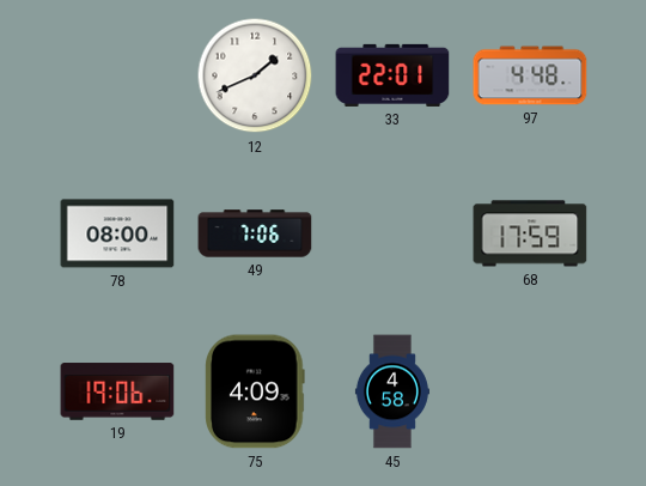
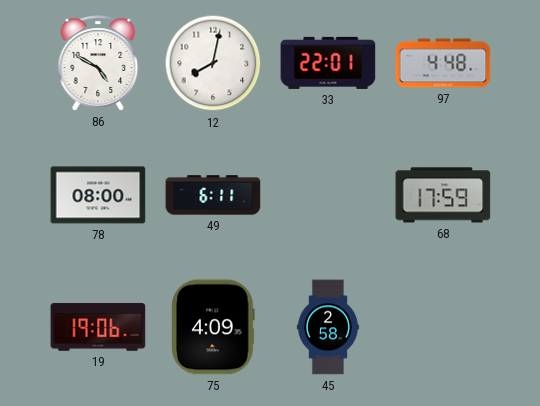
86: none -> 4:50 (98, 63)
12: 1:41 -> 8:02 (213, 63)
49: 7:06 -> 6:11 (213, 195)
45: 4:58 -> 2:58 (328, 327)
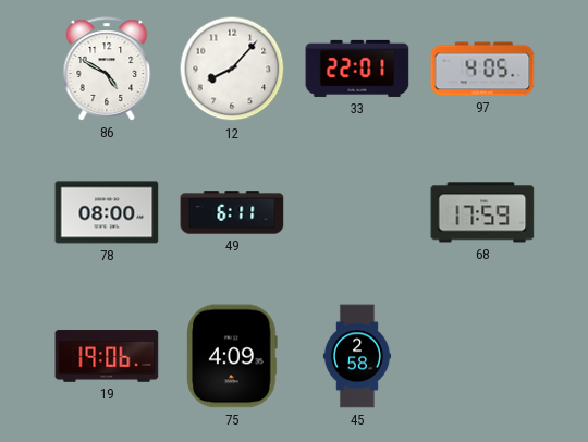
12: 8:02 -> 8:07 (232, 69)
97: 4:48 -> 4:05 (482, 69)
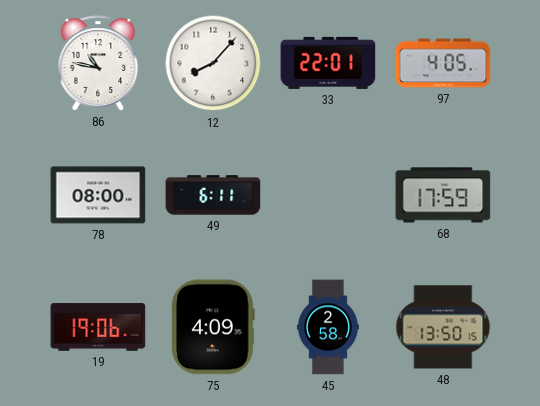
86: 4:50 -> 10:47 (98, 63)
48: none -> 13:50 (443, 327)
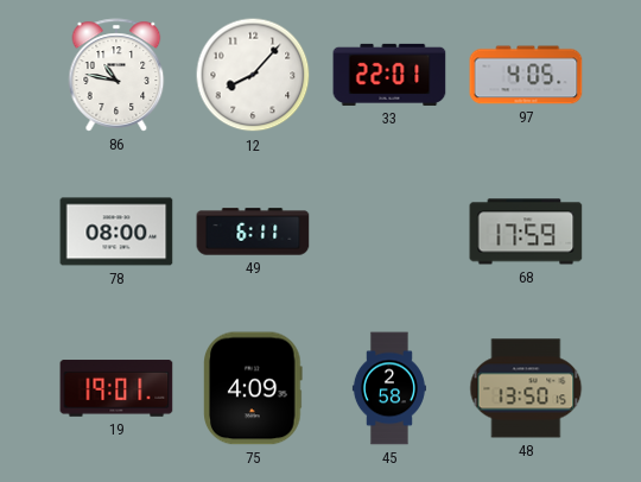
19: 19:06 -> 19:01 (116, 388)
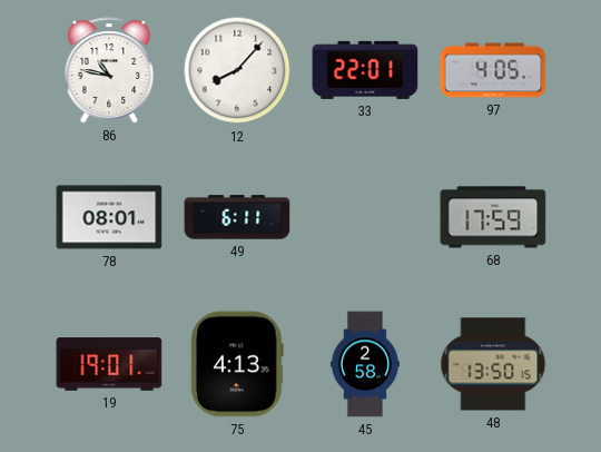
78: 08:00 -> 08:01 (109, 217)
75: 4:09 -> 4:13 (237, 364)
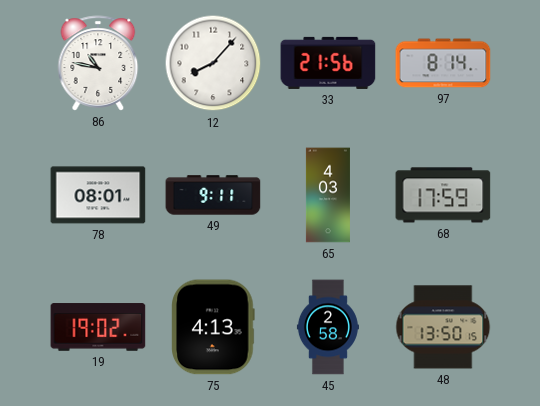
33: 22:01 -> 21:56 (328, 63)
97: 4:05 -> 8:14 (443, 63)
49: 6:11 -> 9:11 (213, 195)
65: none -> 4:03 (328, 195)
19: 19:01 -> 19:02 (98, 327)
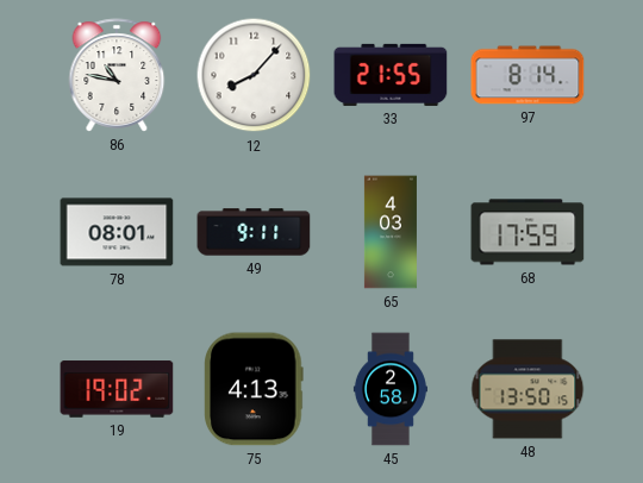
33: 21:56 -> 21:55 (391, 75)
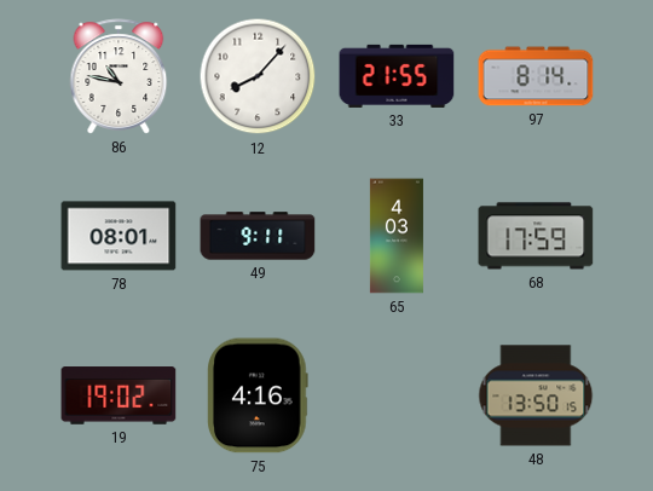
75: 4:13 -> 4:16 (258, 395)
45: 2:58 -> none (391, 389)
